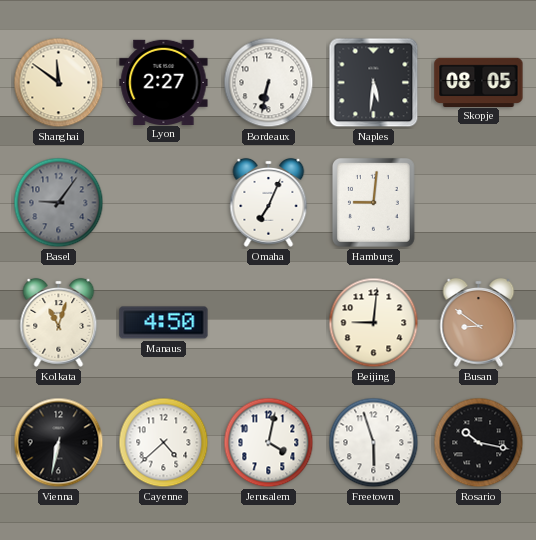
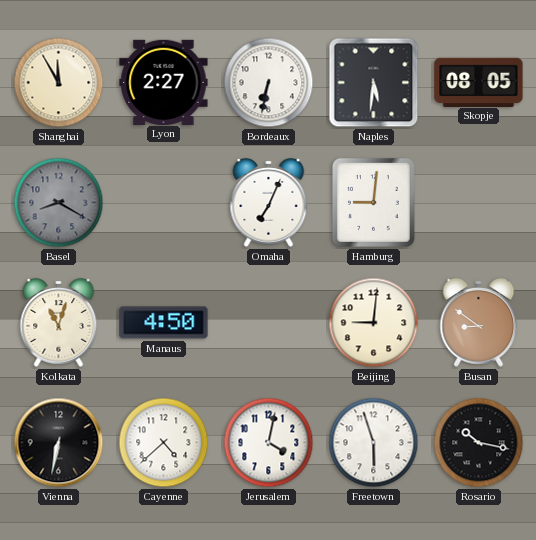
Shanghai: 11:51 -> 11:55 (59, 83)
Basel: 9:06 -> 8:20 (59, 203)
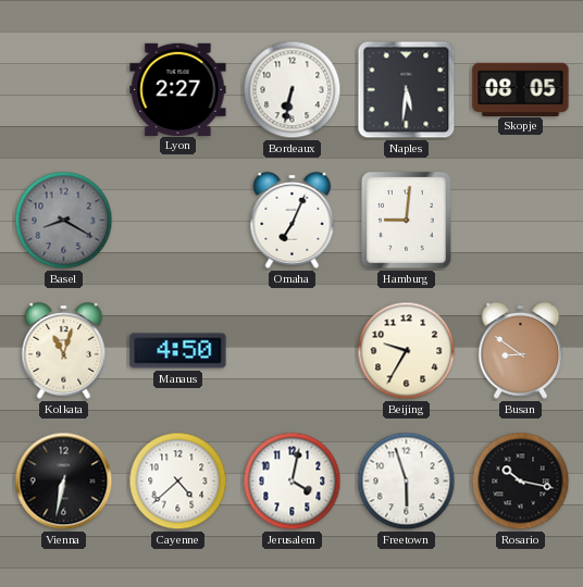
Shanghai: 11:55 -> none (59, 83)
Beijing: 9:01 -> 9:35 (407, 351)
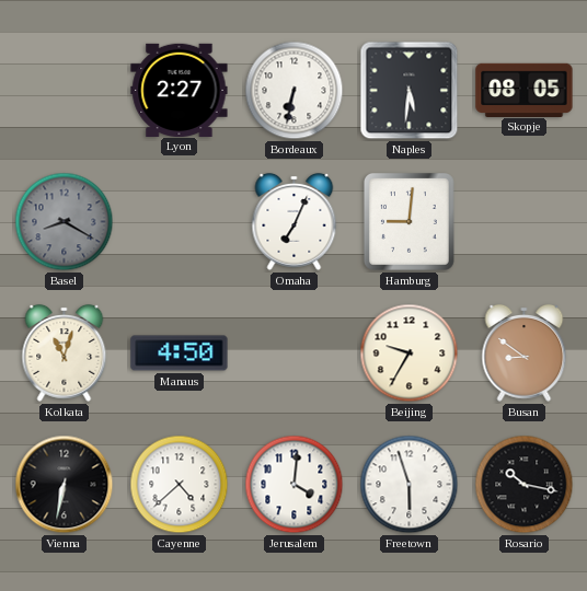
Jerusalem: 4:02 -> 4:01 (295, 485)
